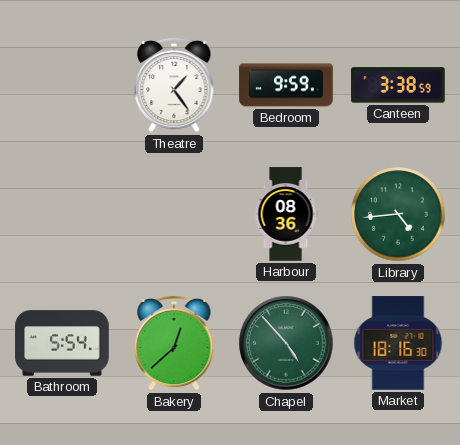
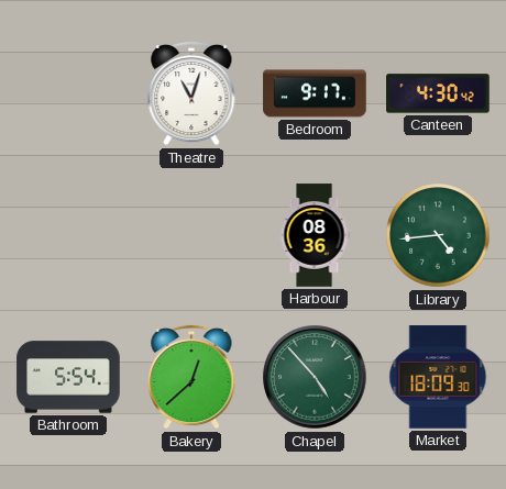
Theatre: 1:24 -> 11:03 (191, 93)
Bedroom: 9:59 -> 9:17 (315, 93)
Canteen: 3:38 -> 4:30 (438, 93)
Market: 18:16 -> 18:09 (438, 377)
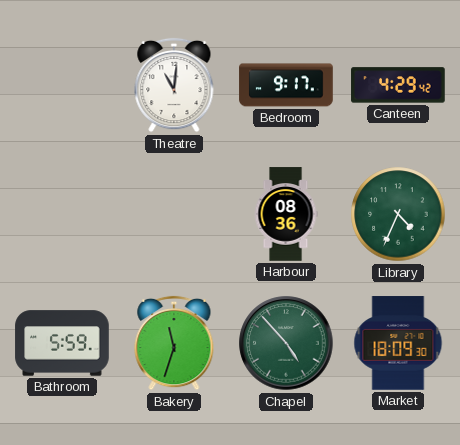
Theatre: 11:03 -> 11:01 (174, 85)
Canteen: 4:30 -> 4:29 (398, 85)
Library: 4:44 -> 4:34 (398, 214)
Bathroom: 5:54 -> 5:59 (62, 343)
Bakery: 12:38 -> 11:33 (174, 343)
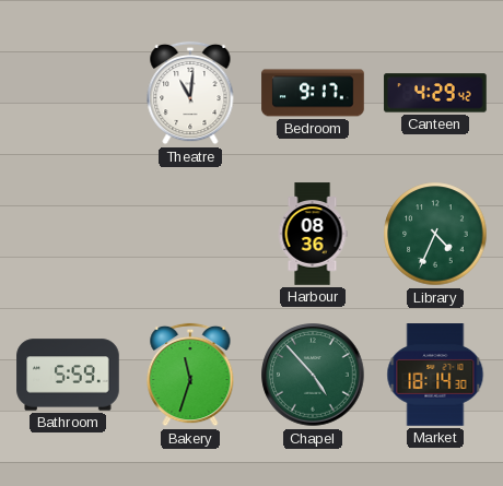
Market: 18:09 -> 18:14 (435, 375)
